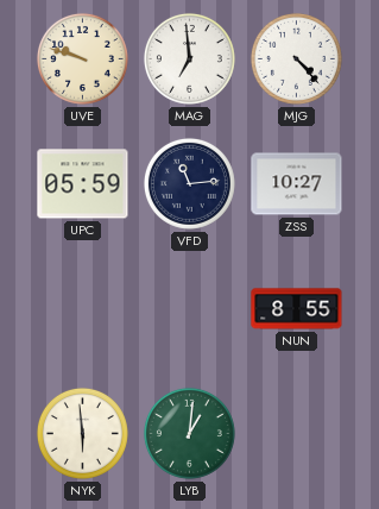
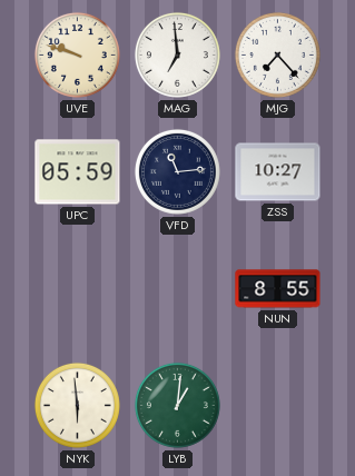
MJG: 4:23 -> 7:23 (277, 54)
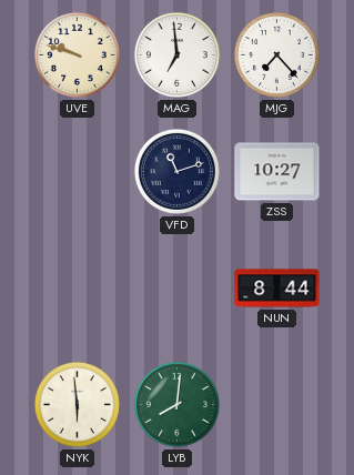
UPC: 05:59 -> none (78, 172)
VFD: 11:14 -> 11:12 (176, 171)
NUN: 8:55 -> 8:44 (277, 289)
LYB: 1:01 -> 8:01 (176, 404)
